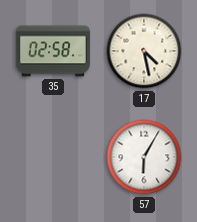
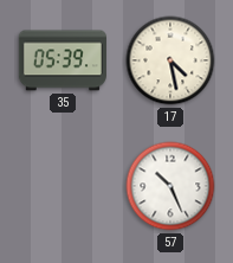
35: 02:58 -> 05:39 (63, 60)
57: 6:05 -> 10:26 (170, 186)
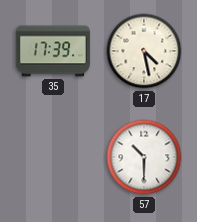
35: 05:39 -> 17:39 (53, 51)
57: 10:26 -> 10:30 (144, 157)
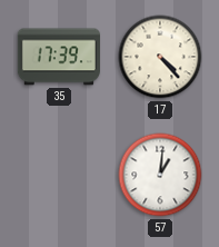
17: 4:28 -> 4:23 (160, 57)
57: 10:30 -> 1:01 (160, 175)
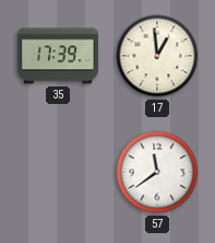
17: 4:23 -> 12:59 (157, 56)
57: 1:01 -> 11:39 (157, 172)
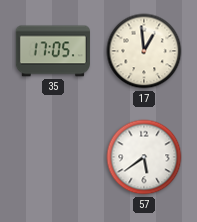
35: 17:39 -> 17:05 (53, 51)
57: 11:39 -> 5:39 (144, 157)
